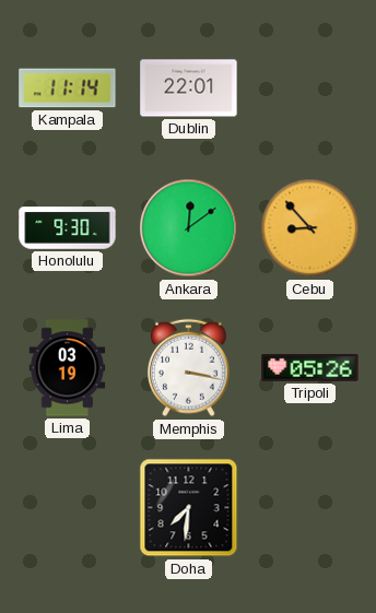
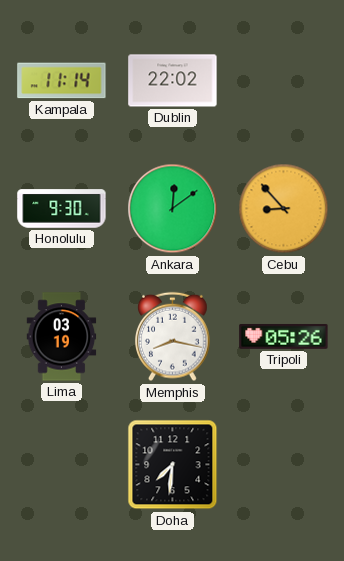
Dublin: 22:01 -> 22:02 (173, 81)
Memphis: 3:17 -> 8:17 (173, 337)
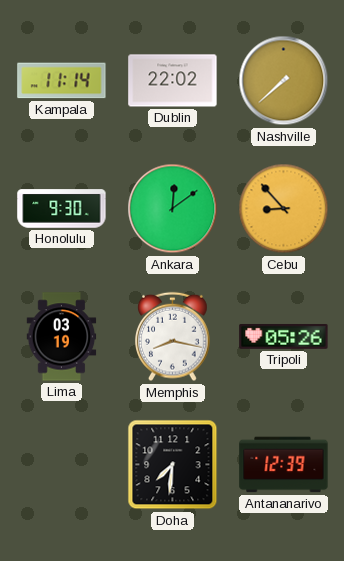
Nashville: none -> 7:38 (284, 81)
Antananarivo: none -> 12:39 (284, 465)
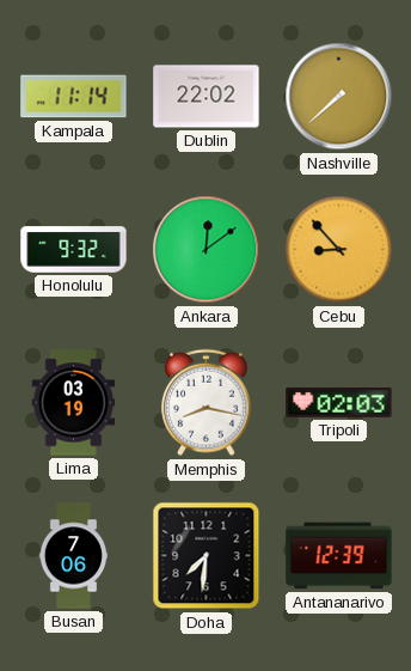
Honolulu: 9:30 -> 9:32 (74, 250)
Tripoli: 05:26 -> 02:03 (339, 403)
Busan: none -> 7:06 (74, 556)
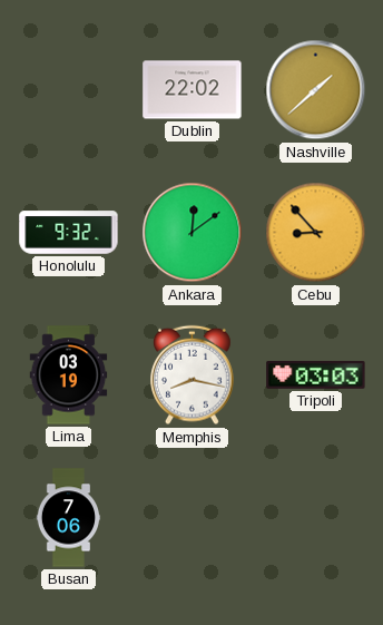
Kampala: 11:14 -> none (74, 97)
Nashville: 7:38 -> 1:38 (316, 90)
Tripoli: 02:03 -> 03:03 (316, 375)
Doha: 7:31 -> none (207, 556)
Antananarivo: 12:39 -> none (339, 556)
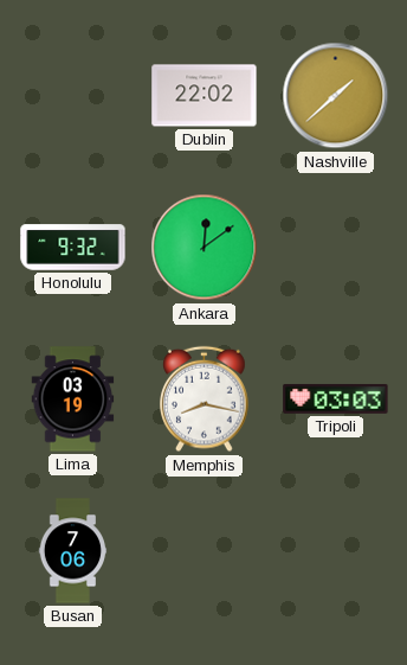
Cebu: 8:53 -> none (316, 233)
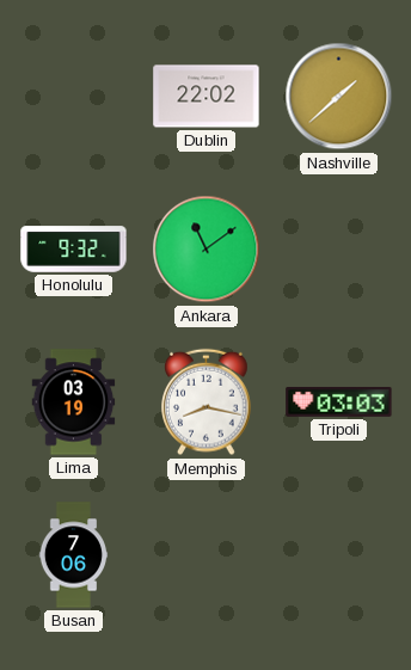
Ankara: 12:09 -> 11:09 (207, 250)
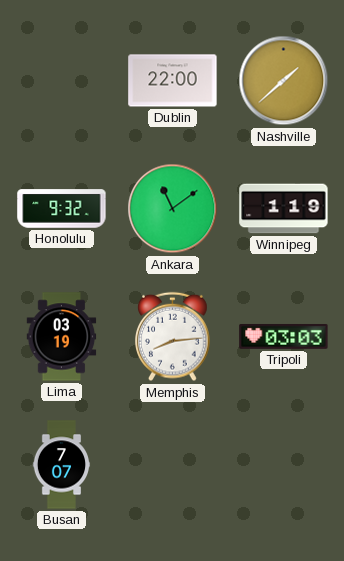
Dublin: 22:02 -> 22:00 (173, 81)
Winnipeg: none -> 1:19 (284, 209)
Memphis: 8:17 -> 8:14 (173, 337)
Busan: 7:06 -> 7:07 (62, 465)
